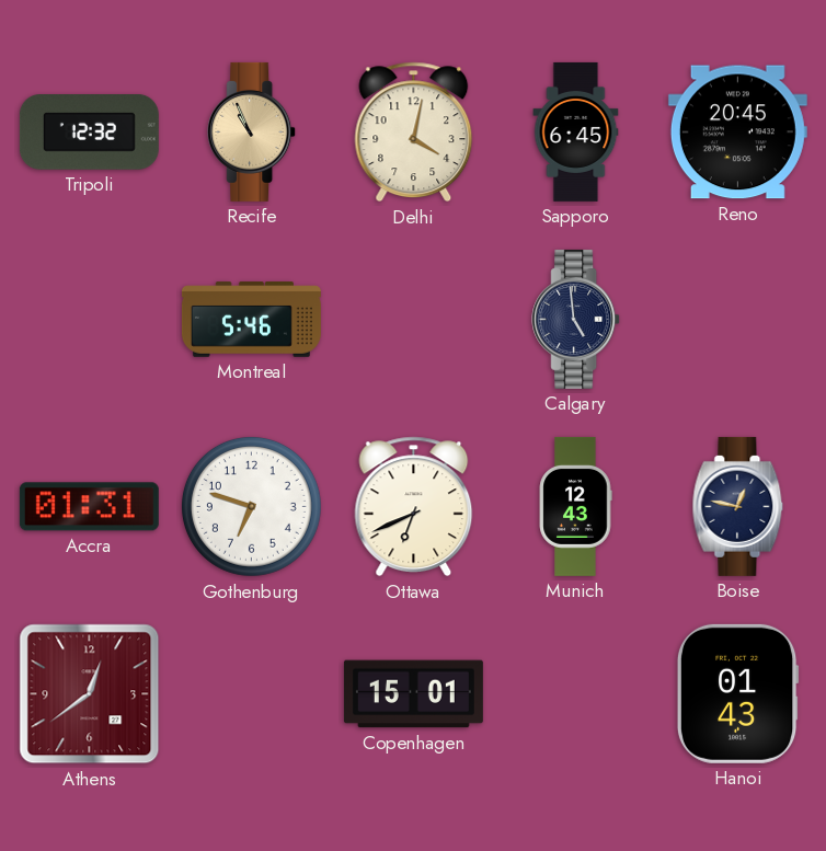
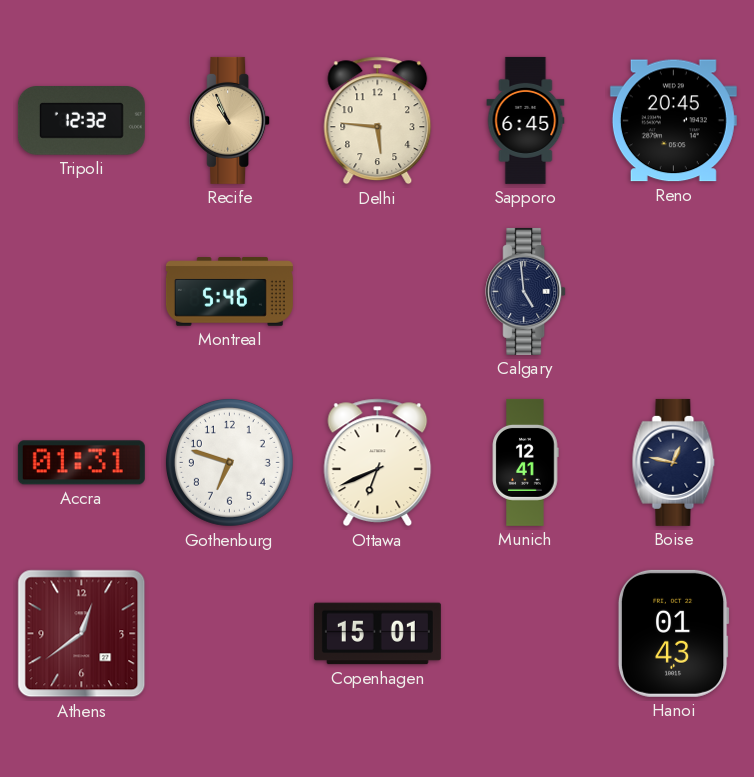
Delhi: 4:02 -> 5:46 (378, 121)
Munich: 12:43 -> 12:41 (525, 462)
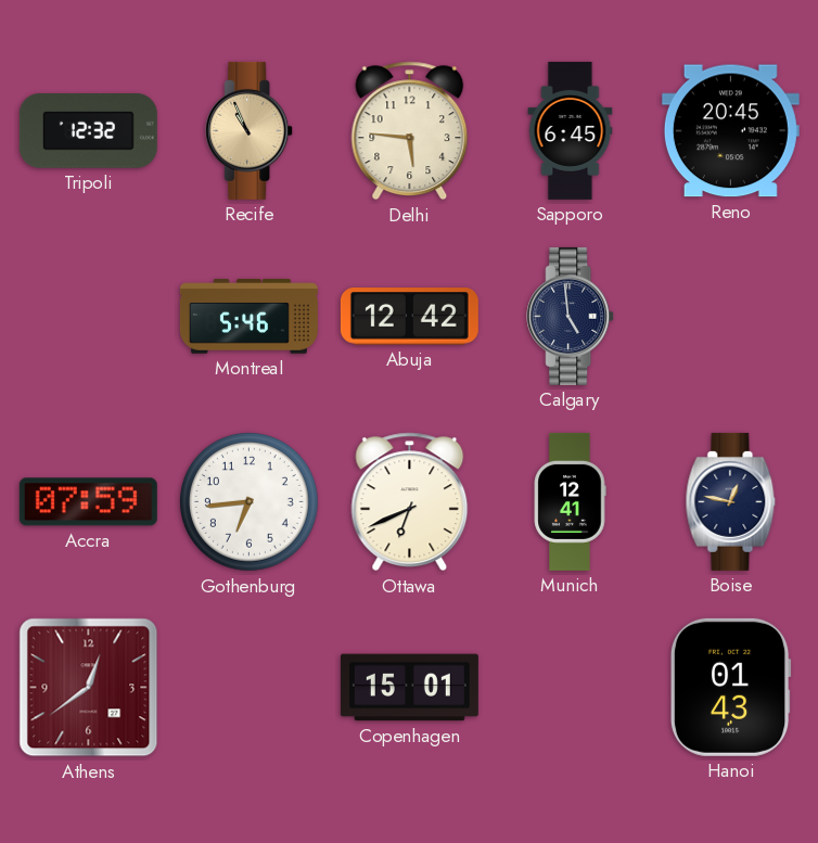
Abuja: none -> 12:42 (409, 317)
Accra: 01:31 -> 07:59 (88, 502)
Gothenburg: 6:48 -> 6:44 (248, 501)
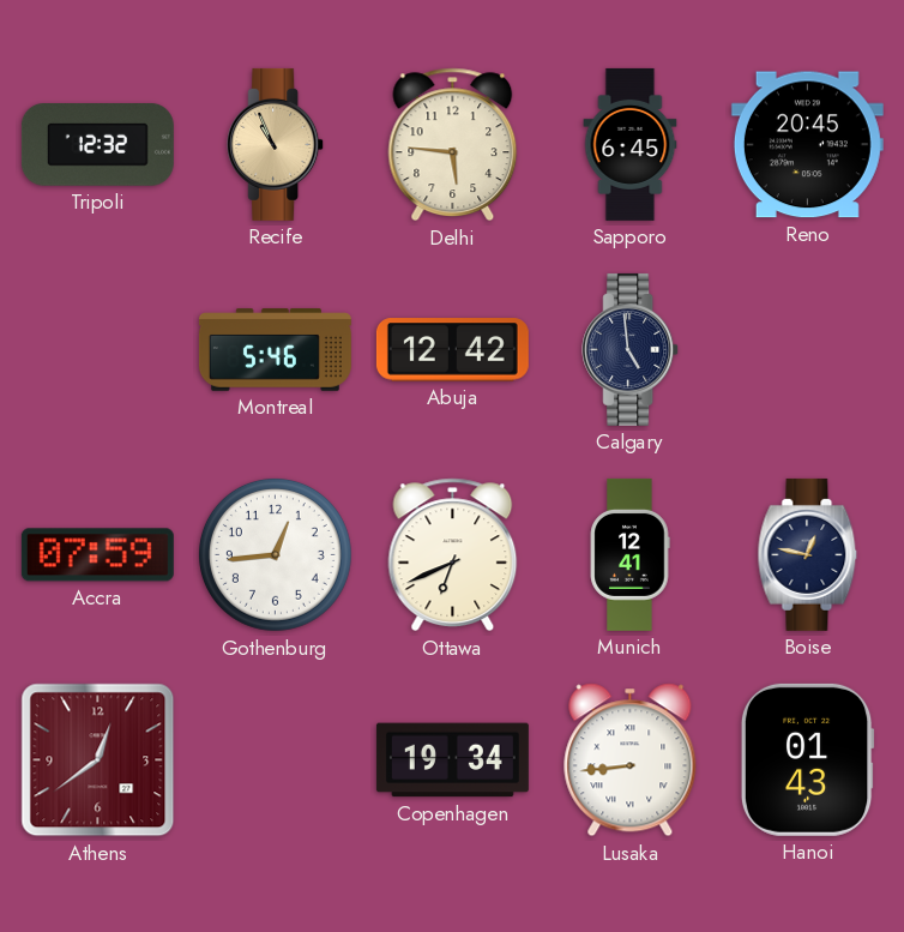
Gothenburg: 6:44 -> 12:44 (275, 554)
Copenhagen: 15:01 -> 19:34 (452, 760)
Lusaka: none -> 8:44 (631, 760)
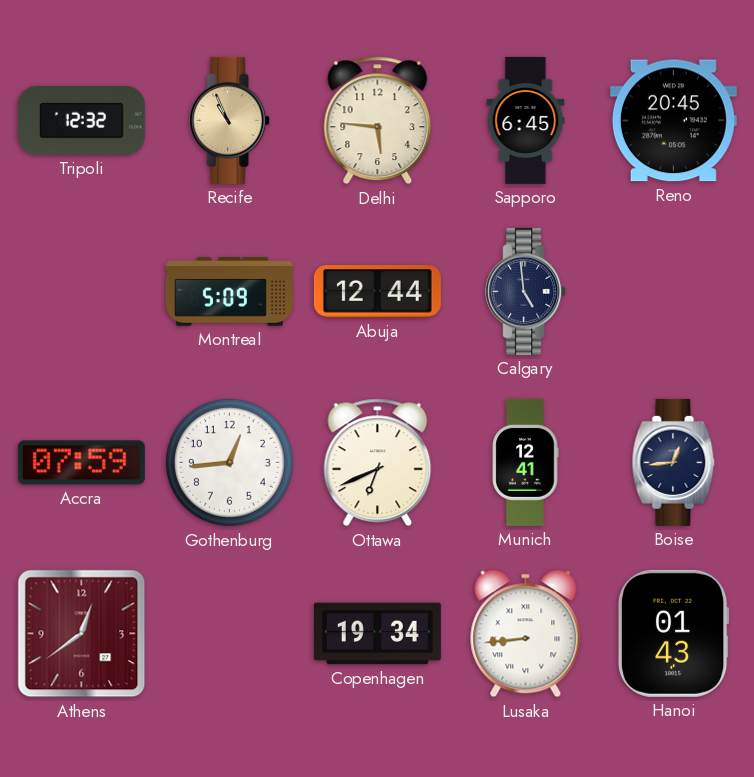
Montreal: 5:46 -> 5:09 (229, 292)
Abuja: 12:42 -> 12:44 (377, 292)
Boise: 12:47 -> 12:44 (674, 462)
